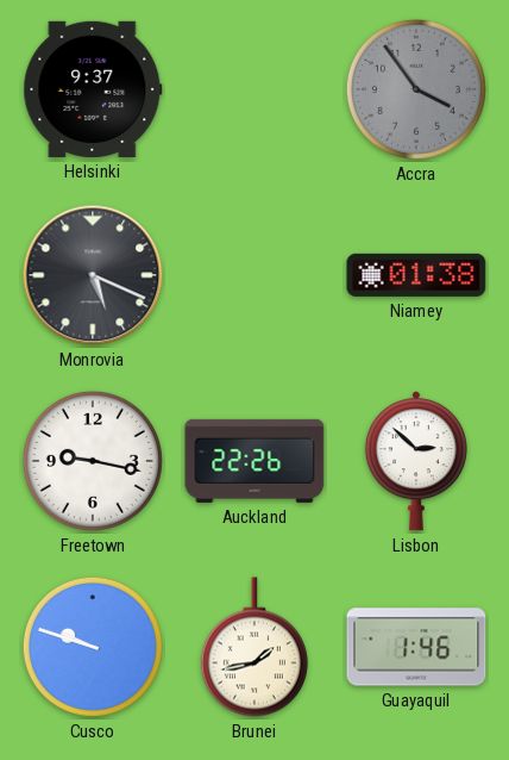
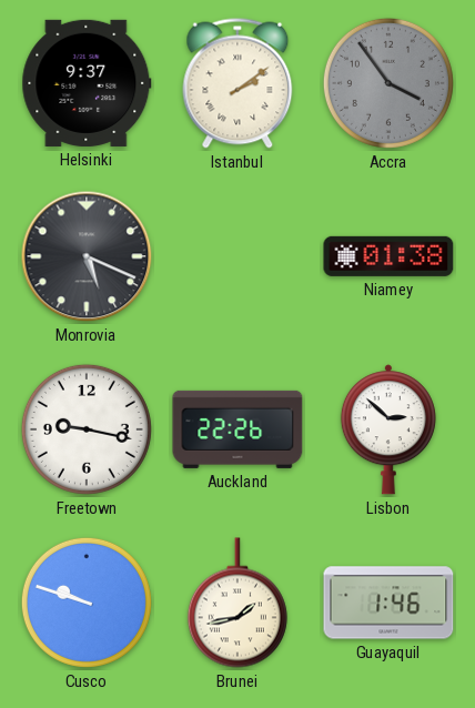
Istanbul: none -> 2:09 (238, 83)
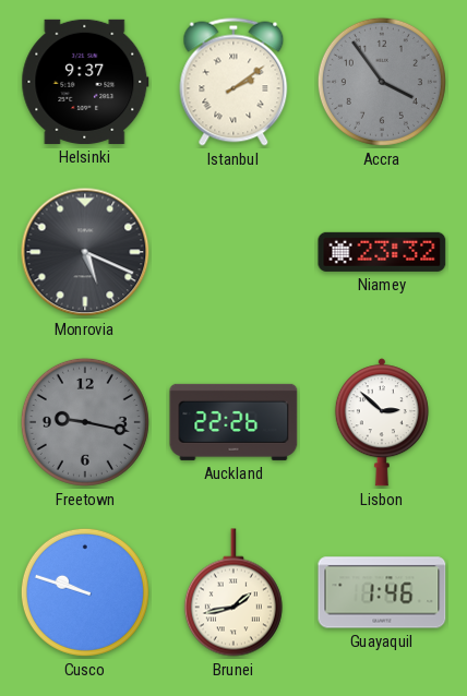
Niamey: 01:38 -> 23:32 (382, 252)
Freetown dial: white -> grey (85, 422)
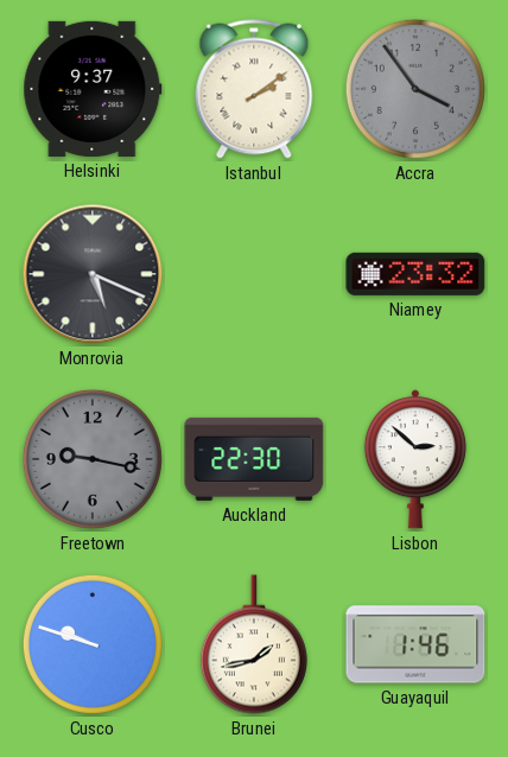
Auckland: 22:26 -> 22:30 (254, 459)
